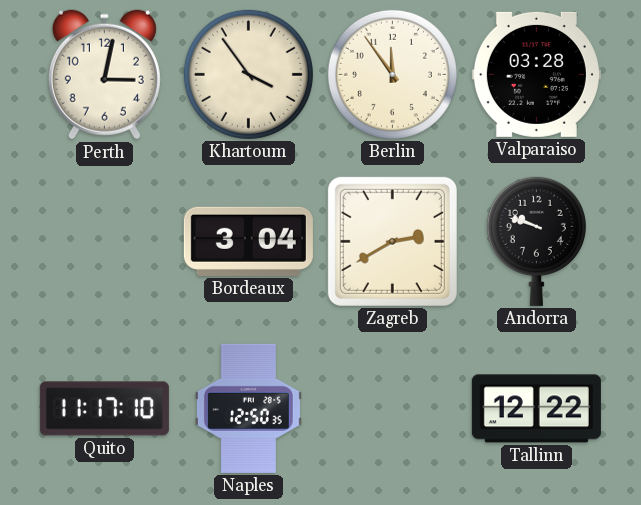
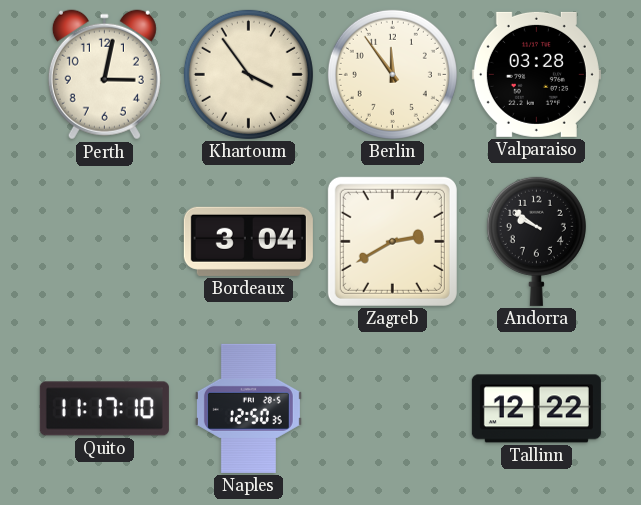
Andorra: 9:48 -> 9:51 (536, 241)
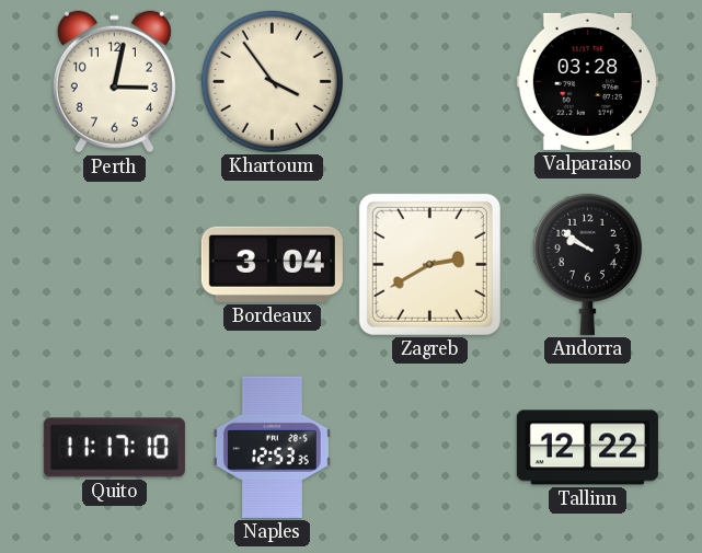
Berlin: 11:54 -> none (392, 74)
Naples: 12:50 -> 12:53 (272, 447)
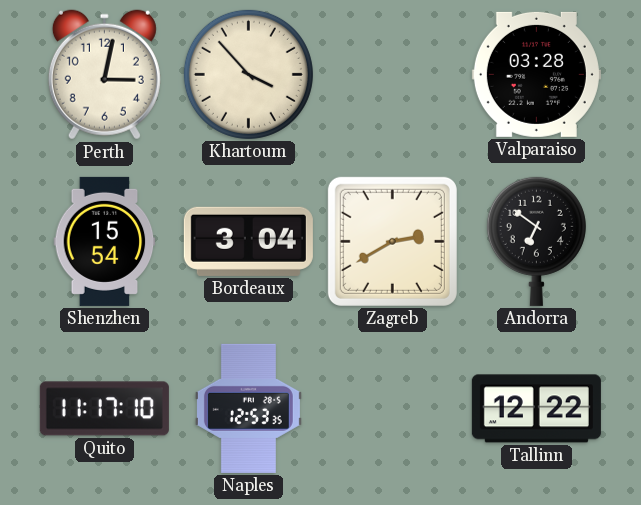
Khartoum: 3:54 -> 3:53 (248, 74)
Shenzhen: none -> 15:54 (105, 241)
Andorra: 9:51 -> 6:51 (536, 241)
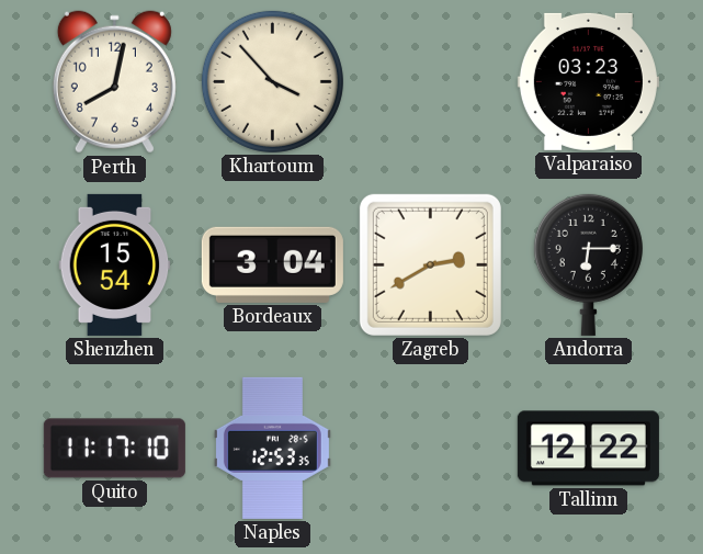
Perth: 3:02 -> 8:02 (114, 82)
Valparaiso: 03:28 -> 03:23 (588, 81)
Andorra: 6:51 -> 6:15 (588, 264)
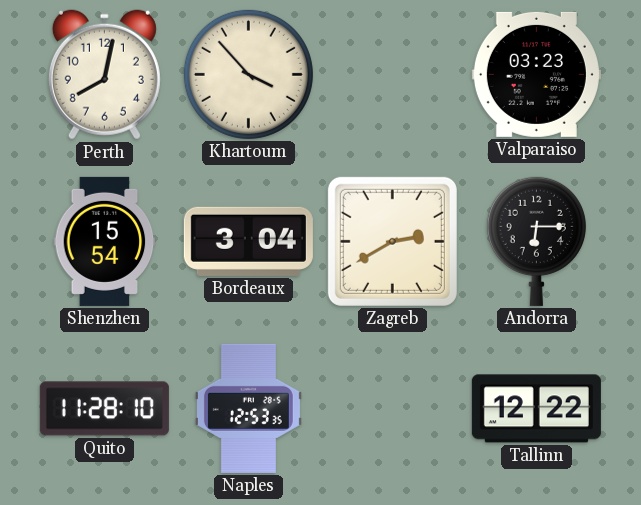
Quito: 11:17 -> 11:28 (104, 409)
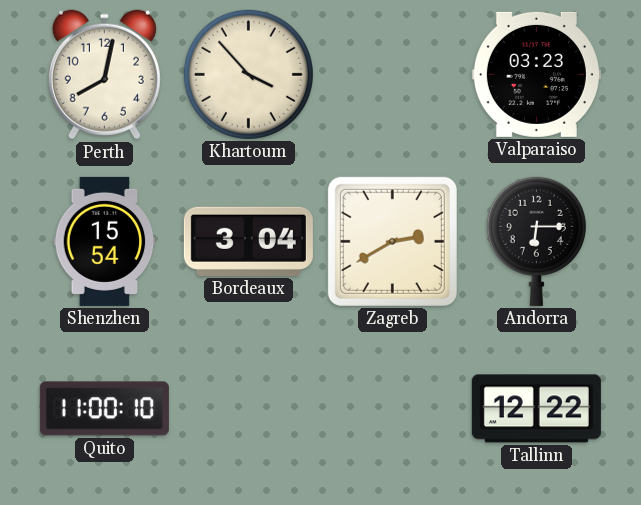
Quito: 11:28 -> 11:00 (104, 409)
Naples: 12:53 -> none (248, 408)
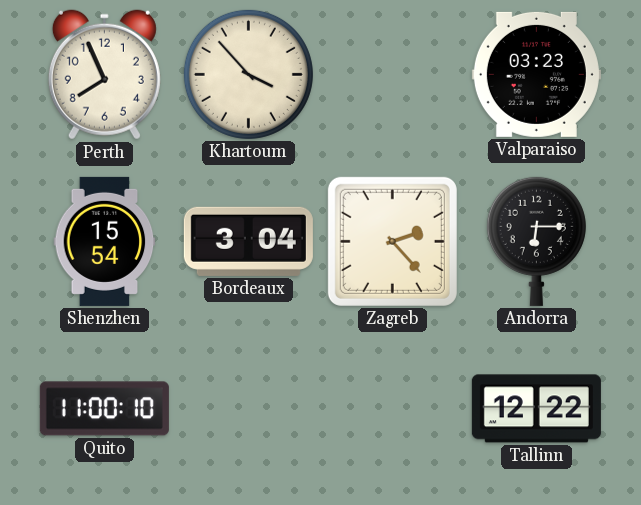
Perth: 8:02 -> 7:56 (104, 75)
Zagreb: 2:40 -> 2:23 (392, 241)
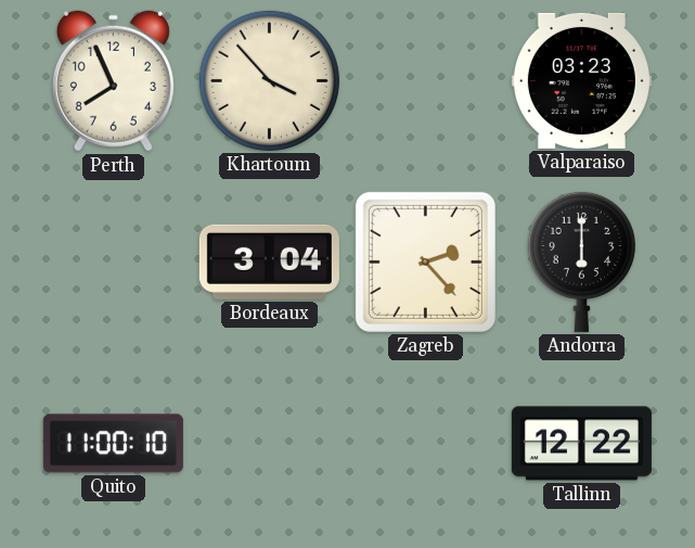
Shenzhen: 15:54 -> none (105, 241)
Andorra: 6:15 -> 6:00 (581, 262)
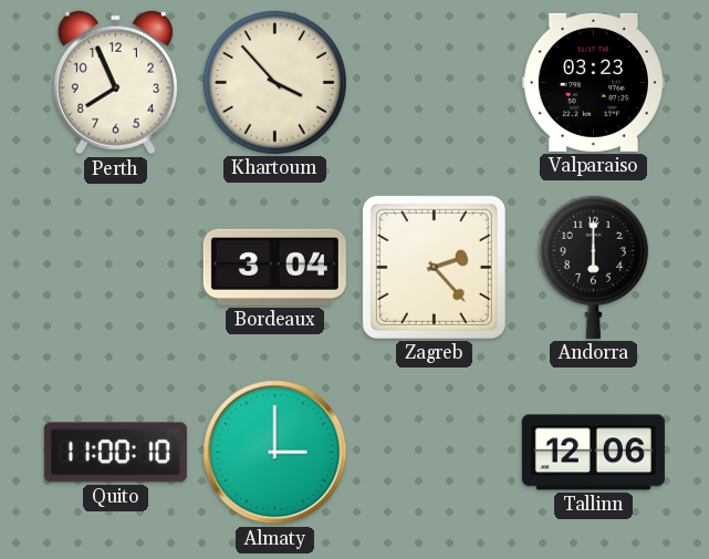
Almaty: none -> 3:00 (275, 453)
Tallinn: 12:22 -> 12:06 (593, 453)
